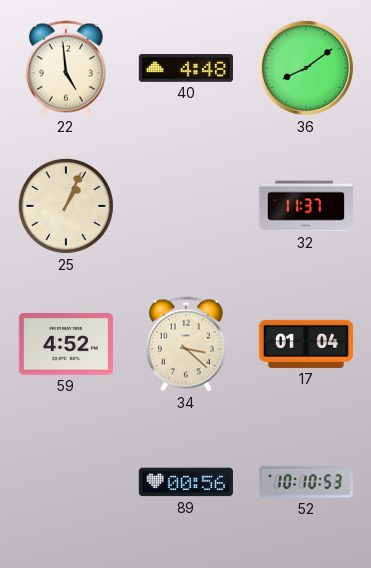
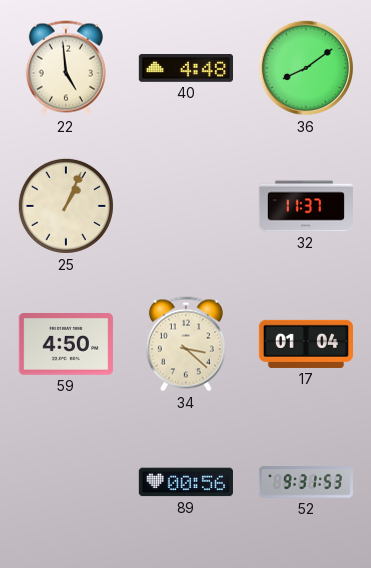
59: 4:52 -> 4:50 (66, 344)
52: 10:10 -> 9:31 (305, 482)
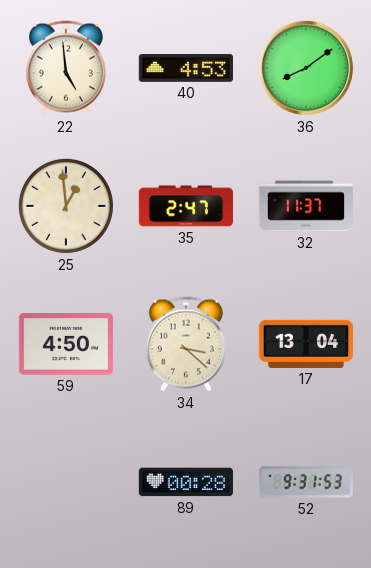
40: 4:48 -> 4:53 (185, 69)
25: 1:04 -> 12:59 (66, 206)
35: none -> 2:47 (186, 206)
17: 01:04 -> 13:04 (305, 344)
89: 00:56 -> 00:28 (186, 482)
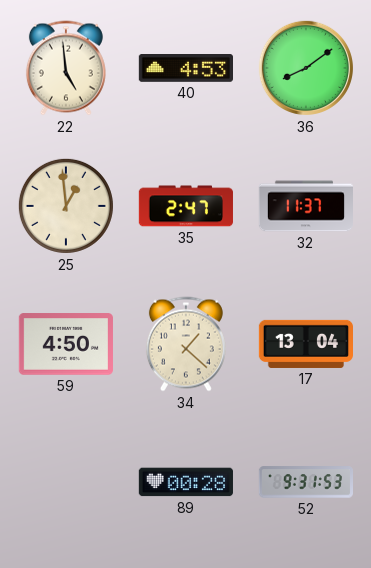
34: 3:22 -> 1:22 (186, 344)
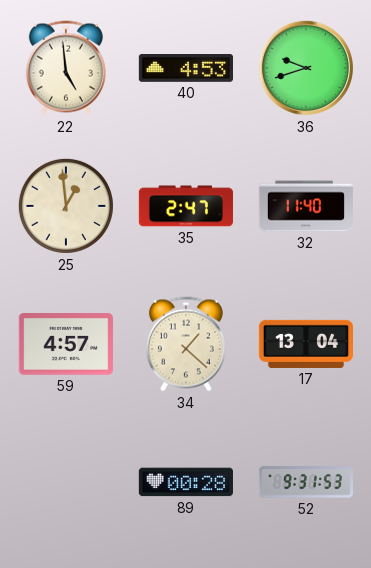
36: 8:09 -> 9:42 (306, 68)
32: 11:37 -> 11:40 (305, 206)
59: 4:50 -> 4:57 (66, 344)
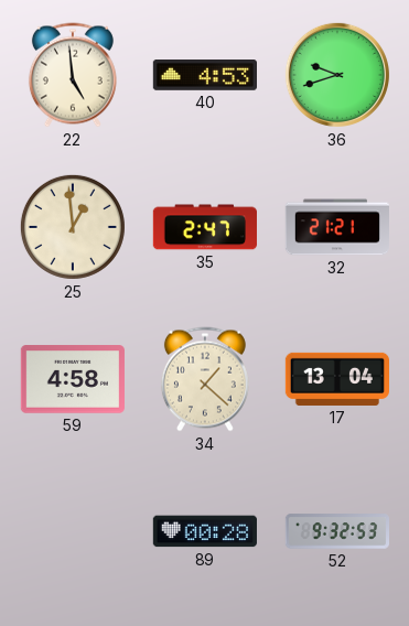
32: 11:40 -> 21:21 (336, 227)
59: 4:57 -> 4:58 (73, 379)
52: 9:31 -> 9:32 (336, 531)
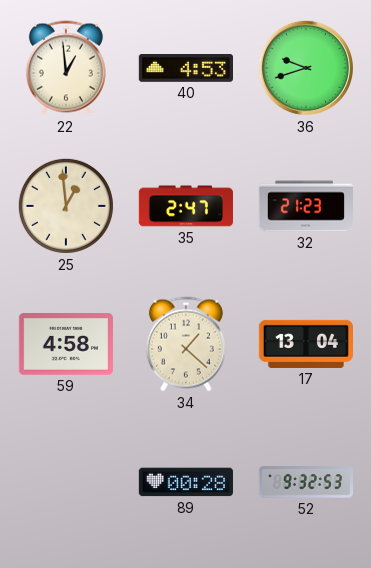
22: 4:59 -> 12:59 (66, 68)
32: 21:21 -> 21:23 (305, 206)
